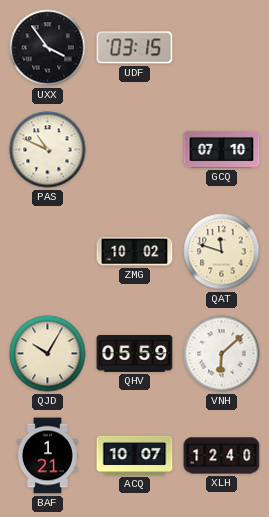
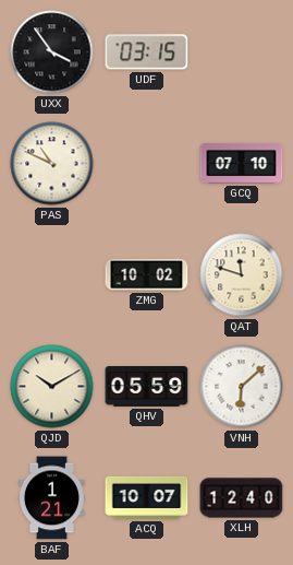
QJD: 10:05 -> 10:10 (52, 387)
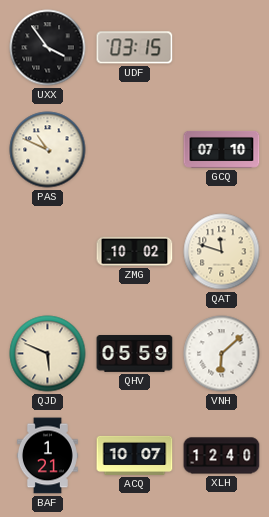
QJD: 10:10 -> 5:49 (48, 354)
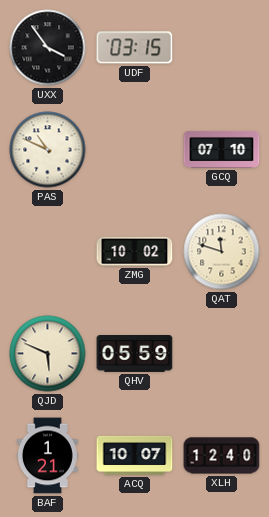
VNH: 6:08 -> none (222, 354)
